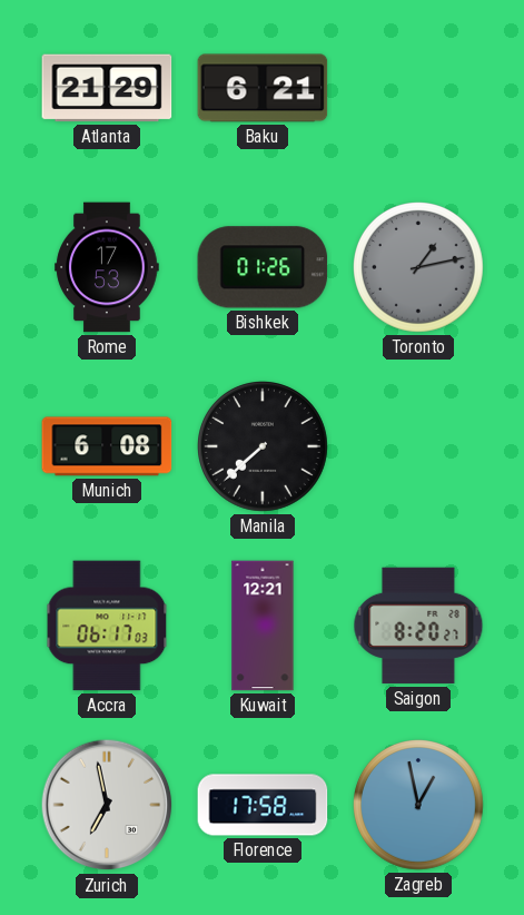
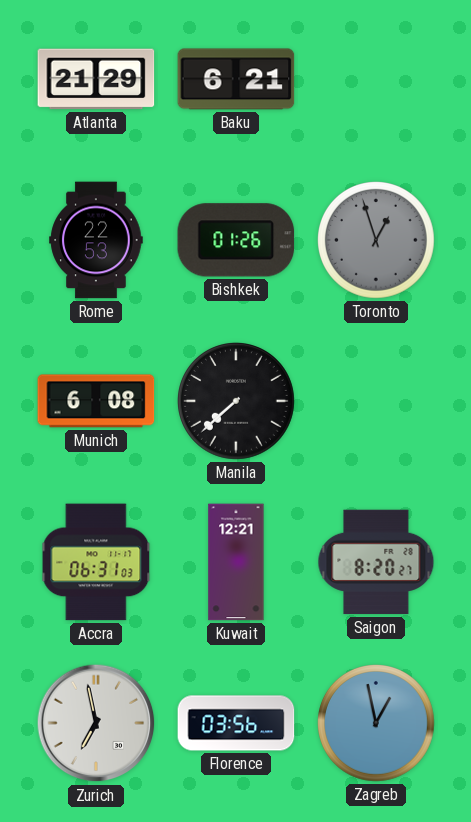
Rome: 17:53 -> 22:53 (96, 240)
Toronto: 1:13 -> 12:57 (377, 241)
Accra: 06:17 -> 06:31 (96, 562)
Florence: 17:58 -> 03:56 (236, 723)
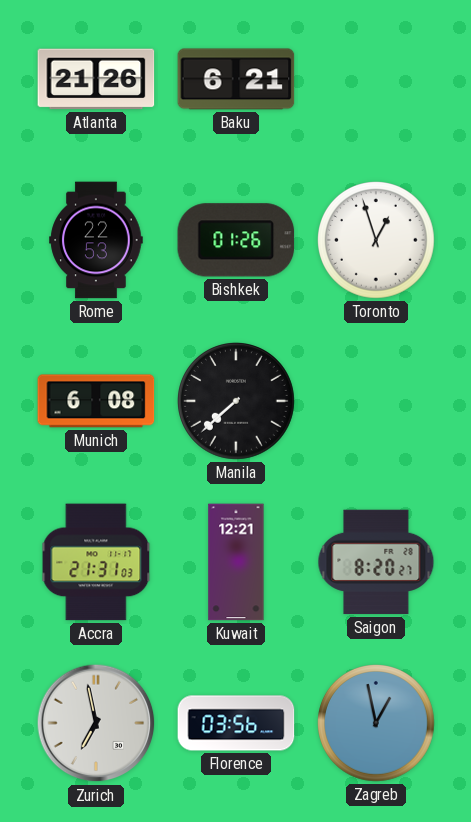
Atlanta: 21:29 -> 21:26 (96, 79)
Toronto dial: grey -> white (377, 241)
Accra: 06:31 -> 21:31 (96, 562)
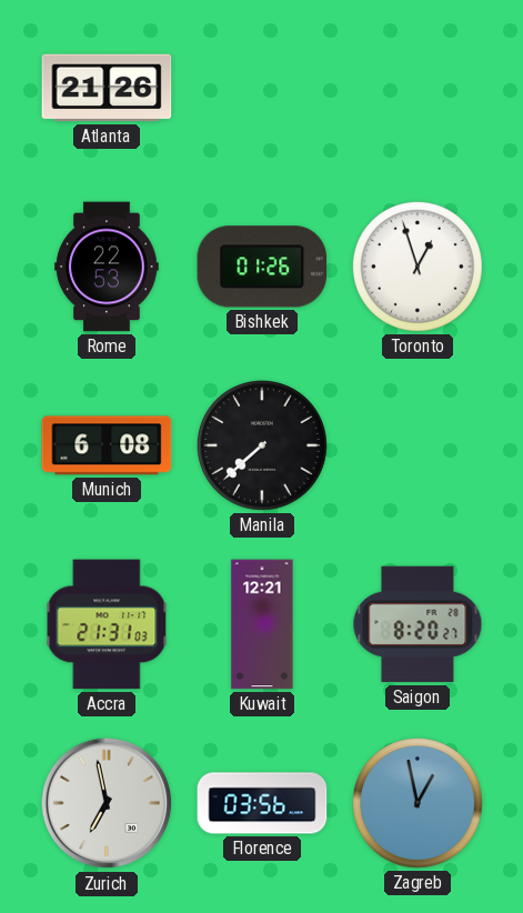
Baku: 6:21 -> none (236, 79)
